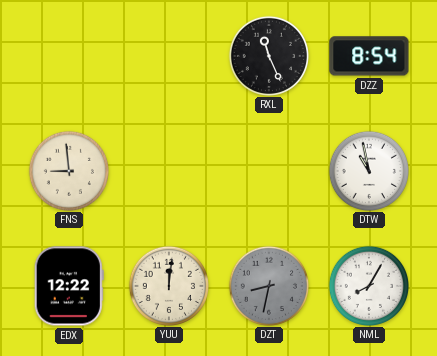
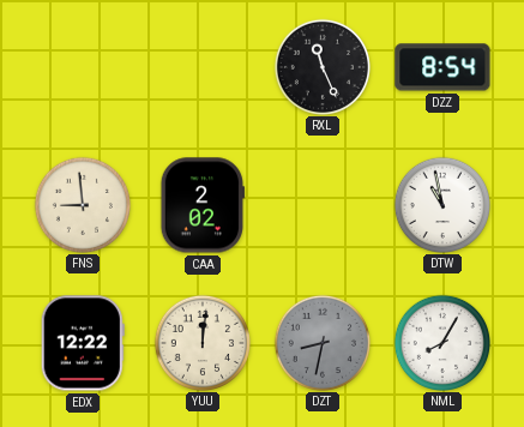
CAA: none -> 2:02 (203, 205)
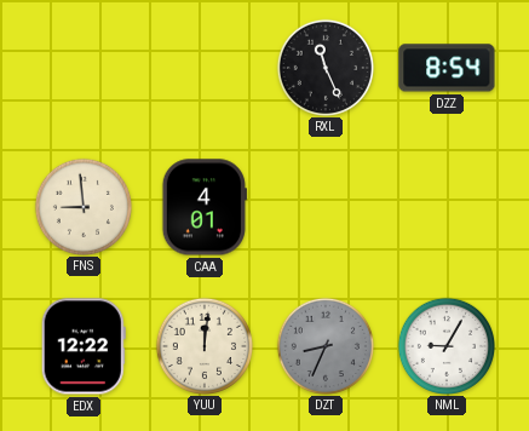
CAA: 2:02 -> 4:01 (205, 207)
DTW: 10:58 -> none (441, 204)
DZT: 8:32 -> 8:34 (324, 345)
NML: 8:05 -> 9:05 (445, 345)
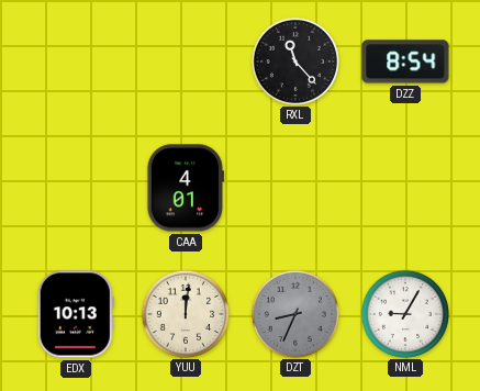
RXL: 11:26 -> 11:23 (294, 60)
FNS: 8:59 -> none (82, 206)
EDX: 12:22 -> 10:13 (76, 314)
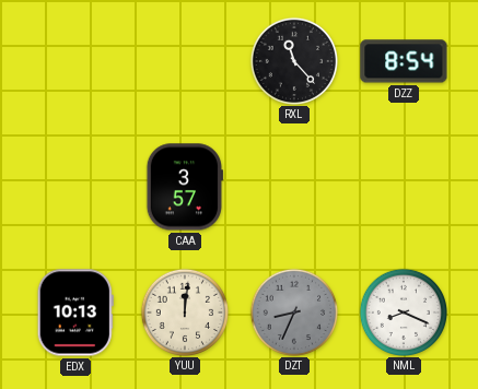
CAA: 4:01 -> 3:57 (185, 187)
NML: 9:05 -> 8:19 (403, 311)
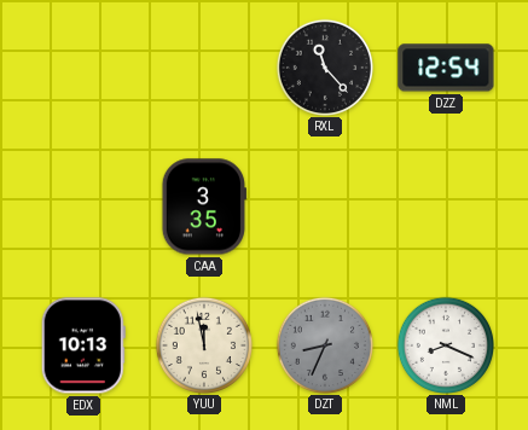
DZZ: 8:54 -> 12:54 (446, 68)
CAA: 3:57 -> 3:35 (204, 207)
YUU: 12:01 -> 11:58 (203, 344)
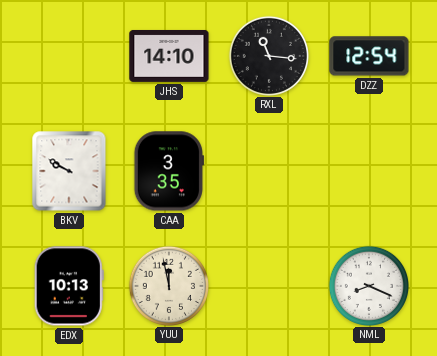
JHS: none -> 14:10 (169, 56)
RXL: 11:23 -> 11:16 (268, 55)
BKV: none -> 9:50 (69, 171)
DZT: 8:34 -> none (324, 344)
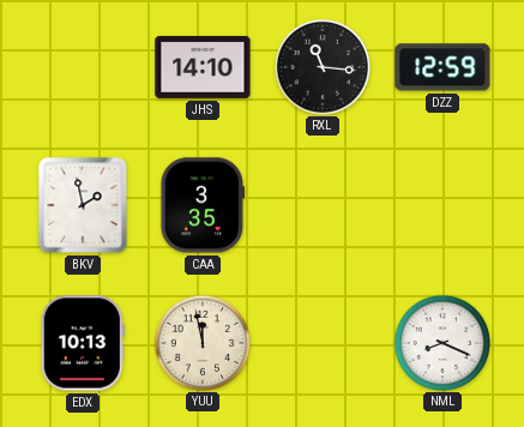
DZZ: 12:54 -> 12:59 (442, 67)
BKV: 9:50 -> 1:58 (83, 205)
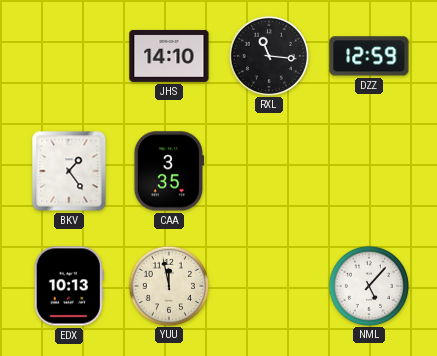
BKV: 1:58 -> 1:24 (69, 171)
NML: 8:19 -> 5:07 (368, 285)
